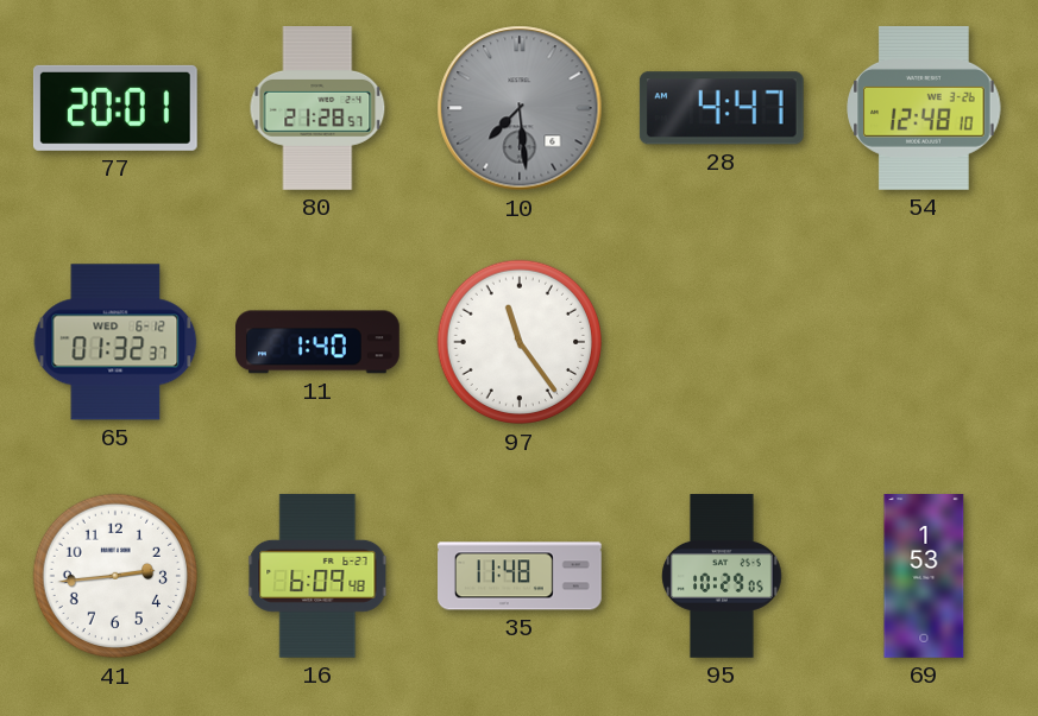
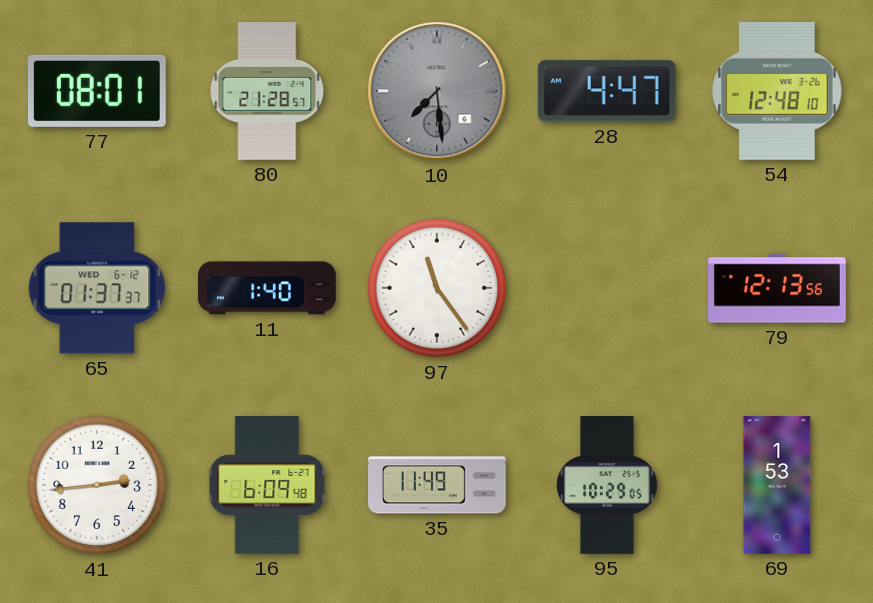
77: 20:01 -> 08:01 (97, 91)
65: 01:32 -> 01:37 (97, 288)
79: none -> 12:13 (777, 288)
35: 11:48 -> 11:49 (438, 485)
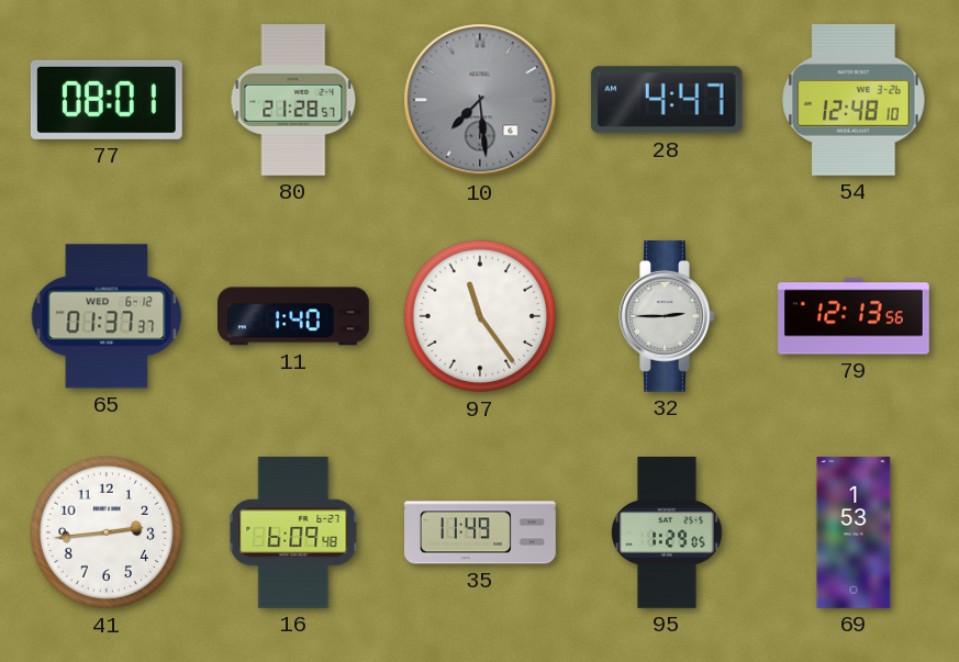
32: none -> 2:45 (667, 317)
95: 10:29 -> 1:29 (667, 534)
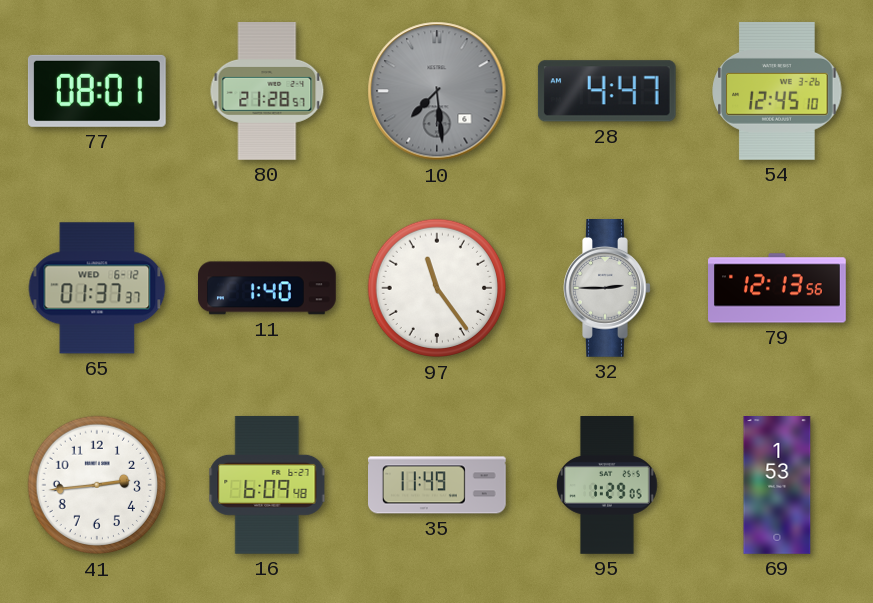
54: 12:48 -> 12:45 (777, 91)
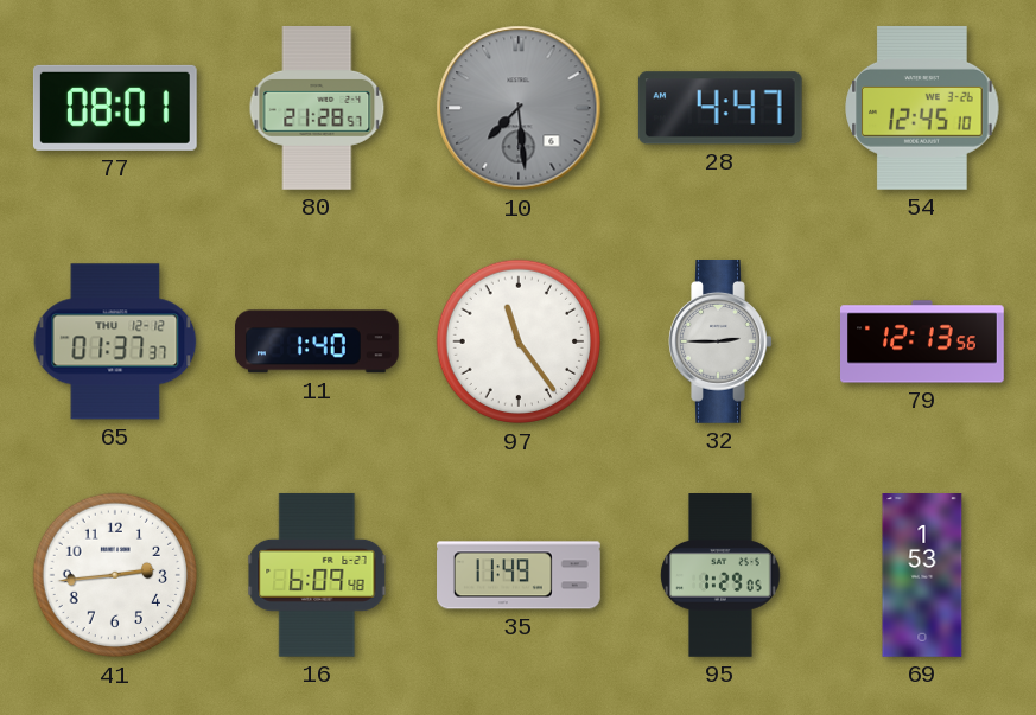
65 date: WED 6-12 -> THU 12-12 (115, 341)
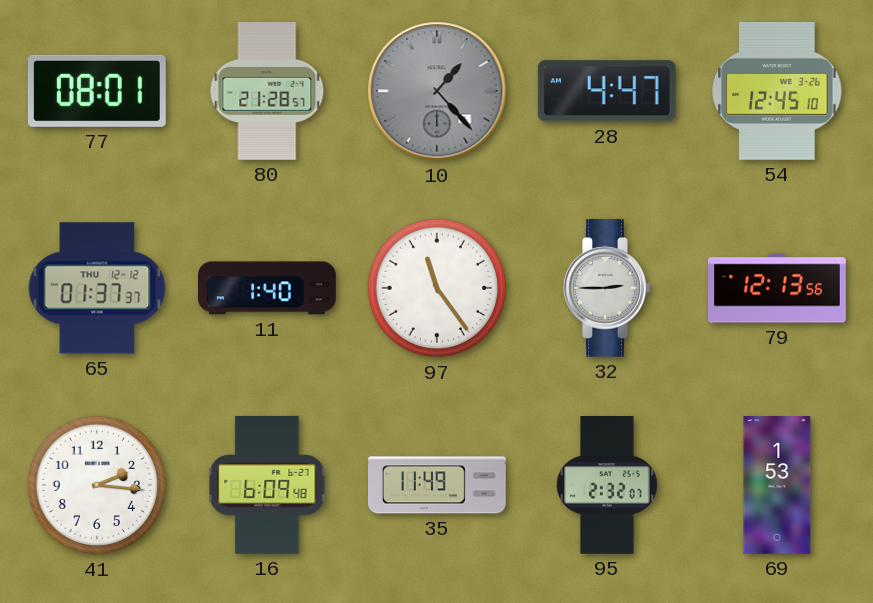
10: 7:29 -> 1:23 (437, 91)
41: 2:44 -> 2:16 (97, 485)
95: 1:29 -> 2:32 (607, 486)
